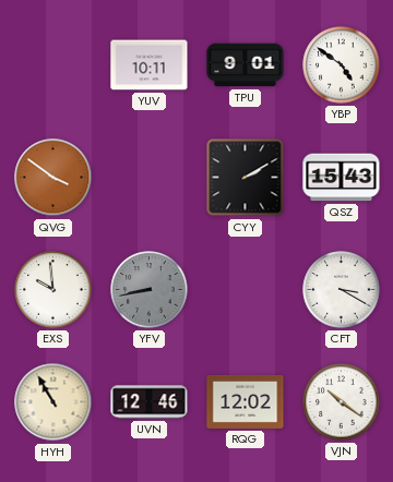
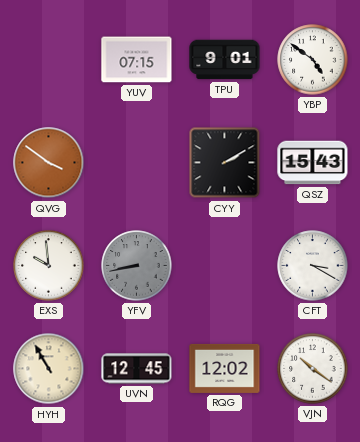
YUV: 10:11 -> 07:15 (137, 60)
UVN: 12:46 -> 12:45 (137, 369)
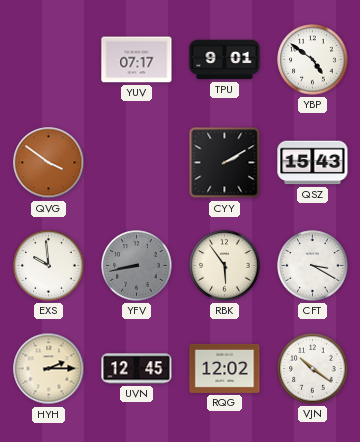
YUV: 07:15 -> 07:17 (137, 60)
RBK: none -> 5:54 (225, 266)
HYH: 10:55 -> 2:15 (49, 369)
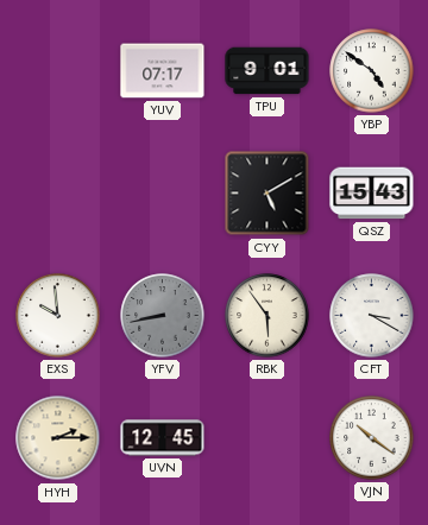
QVG: 3:51 -> none (49, 163)
CYY: 2:10 -> 5:10 (267, 194)
RQG: 12:02 -> none (225, 368)
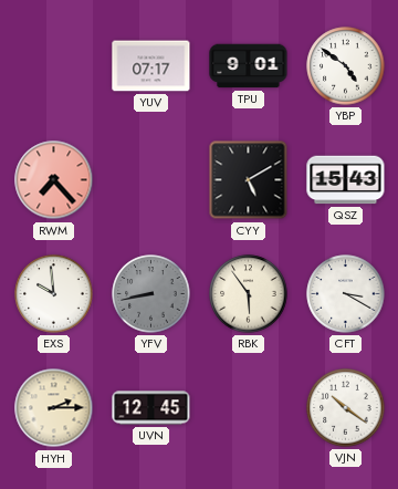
RWM: none -> 7:23 (54, 180)
